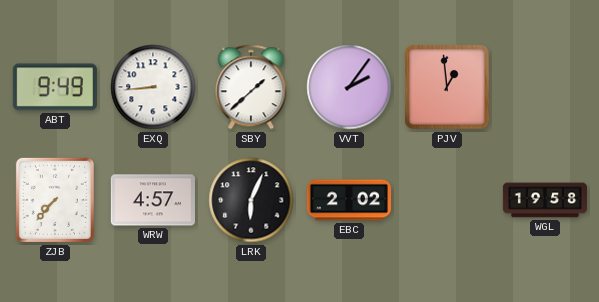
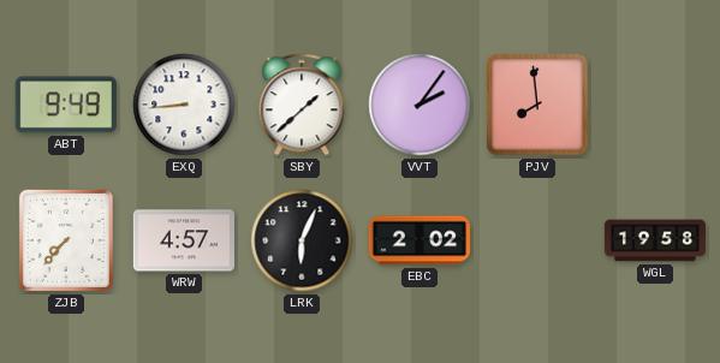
PJV: 12:59 -> 7:59 (537, 105)
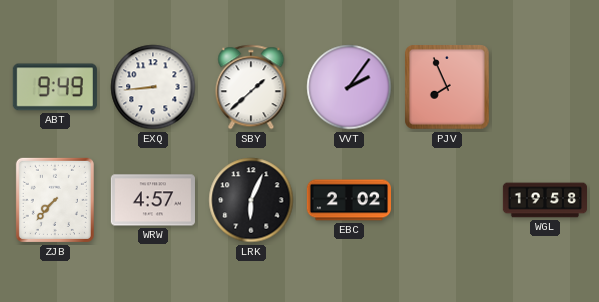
PJV: 7:59 -> 7:56 (447, 87)
